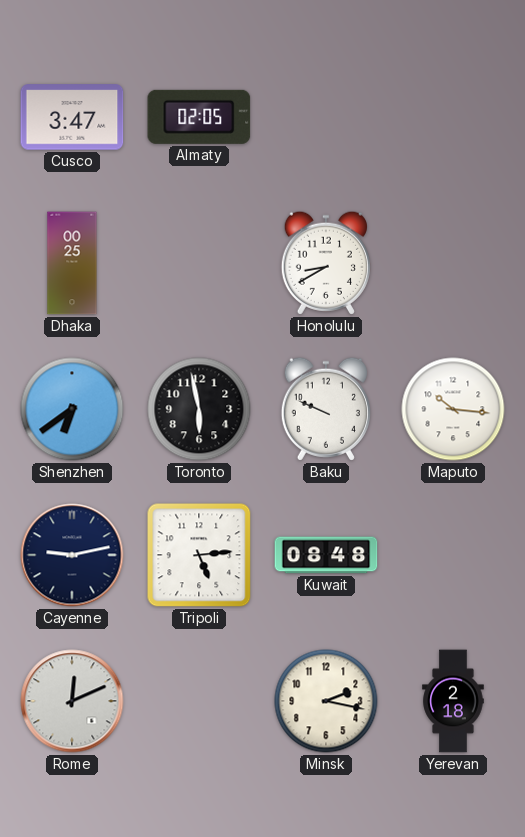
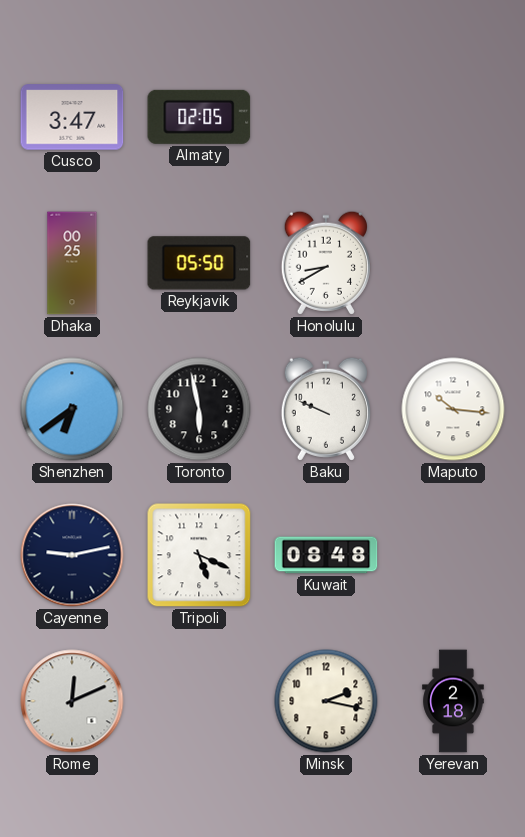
Reykjavik: none -> 05:50 (199, 263)
Tripoli: 5:14 -> 5:19 (199, 555)
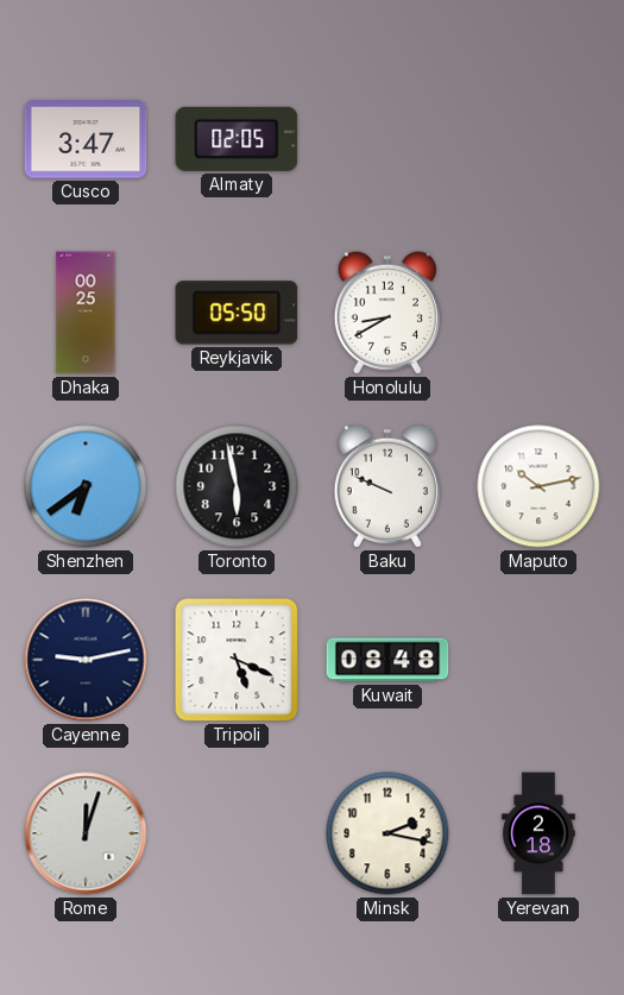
Maputo: 10:16 -> 10:13 (538, 486)
Rome: 12:11 -> 12:03 (86, 833)
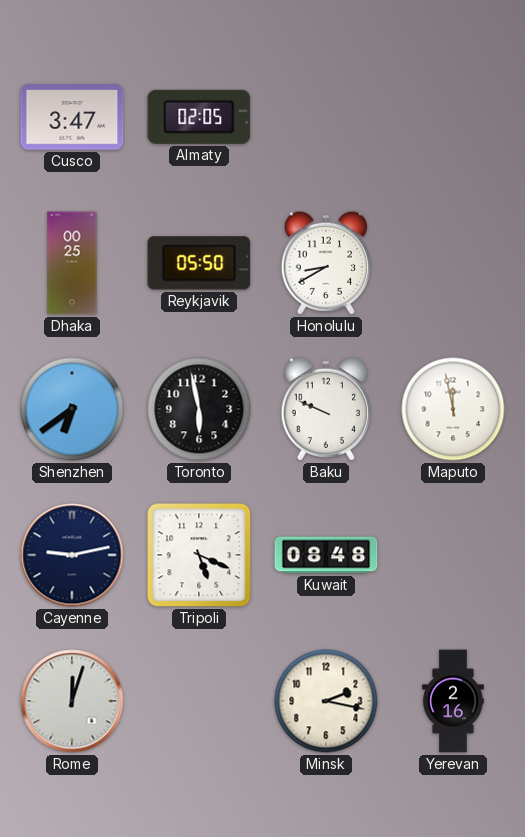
Maputo: 10:13 -> 11:58 (453, 409)
Yerevan: 2:18 -> 2:16 (453, 701)
